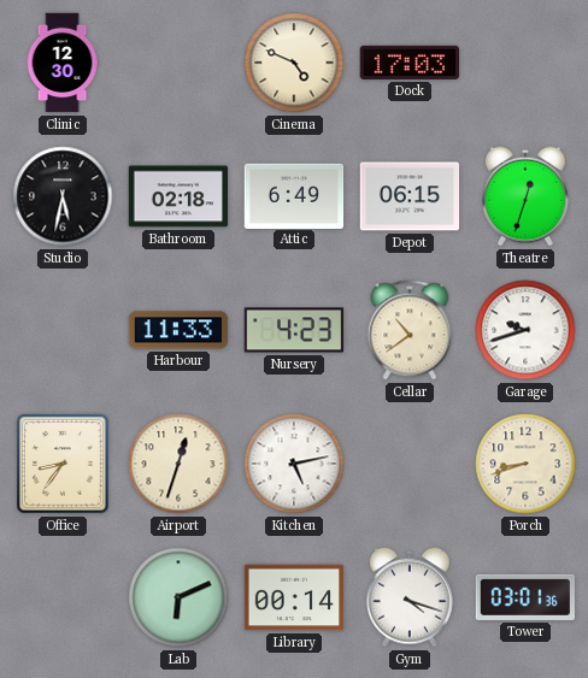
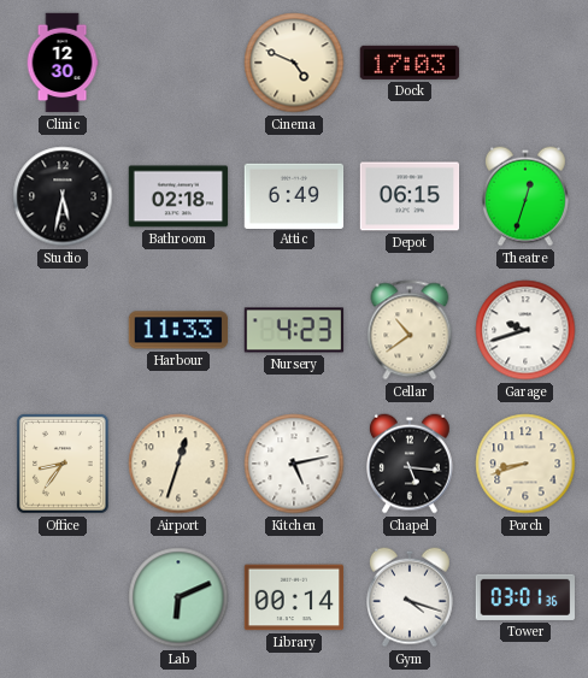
Chapel: none -> 5:16 (411, 464)
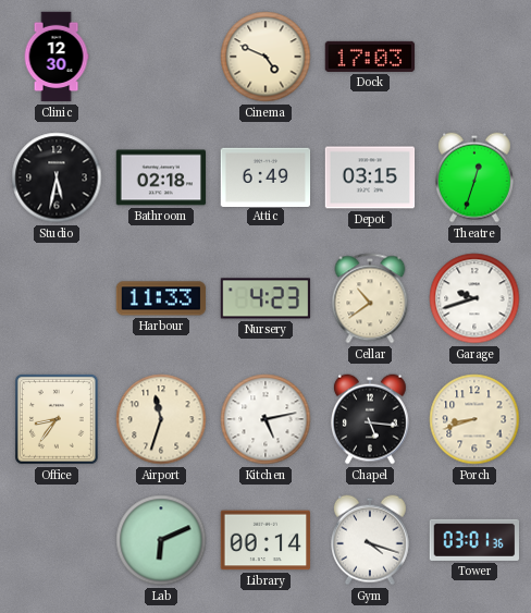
Depot: 06:15 -> 03:15 (370, 177)
Airport: 12:33 -> 11:33 (161, 419)
